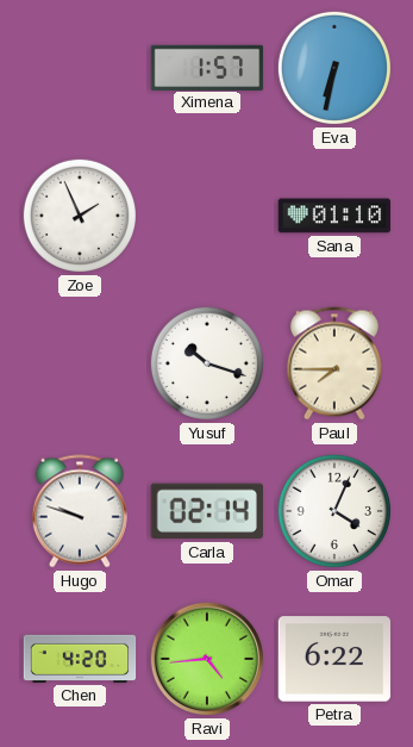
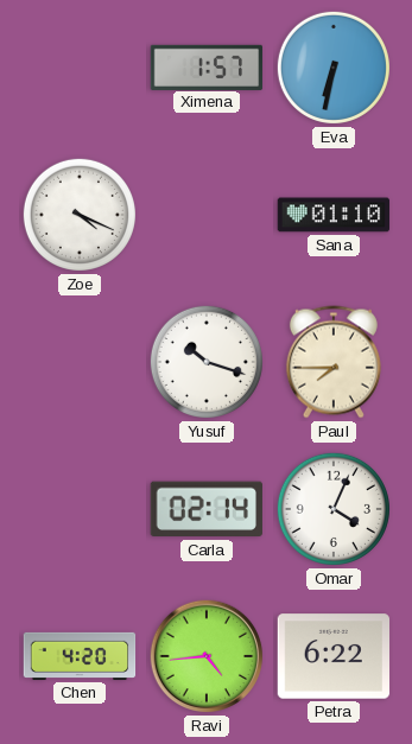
Zoe: 1:56 -> 4:19 (80, 215)
Hugo: 9:48 -> none (80, 511)
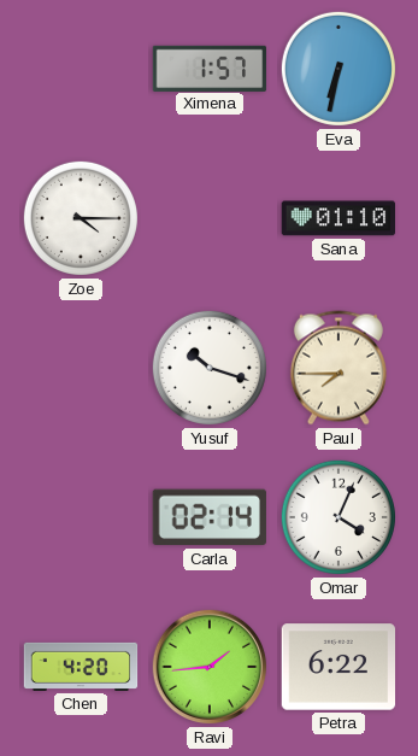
Zoe: 4:19 -> 4:15 (81, 218)
Ravi: 4:44 -> 1:44 (210, 667)
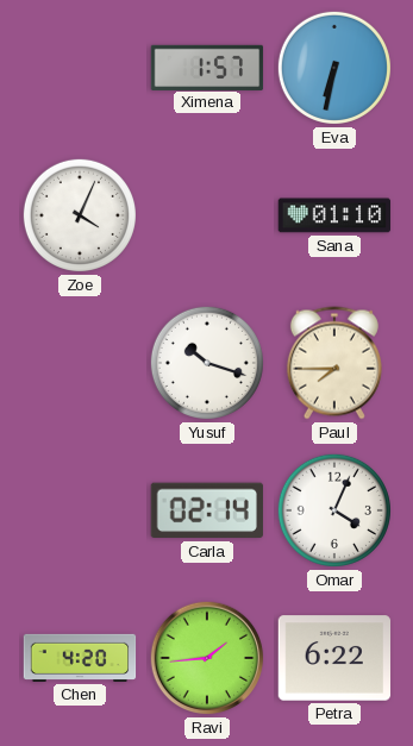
Zoe: 4:15 -> 4:04 (80, 215)
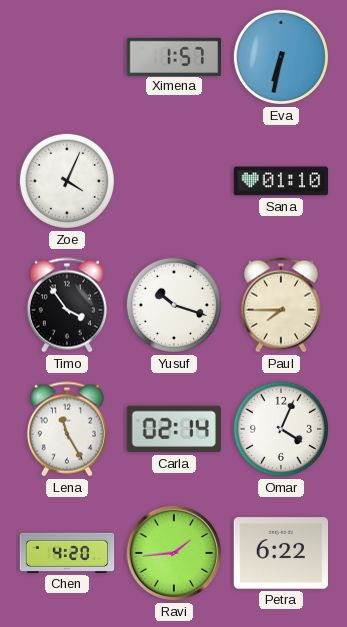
Timo: none -> 3:54 (67, 305)
Lena: none -> 11:25 (67, 429)
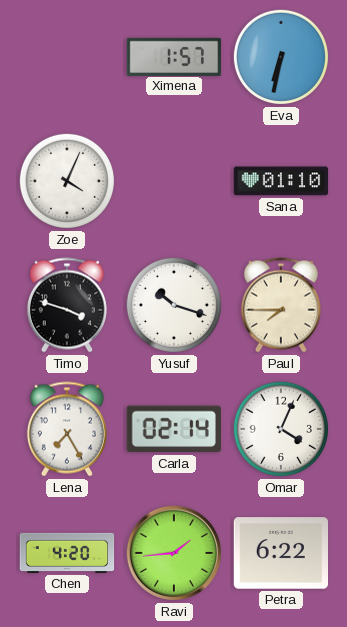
Timo: 3:54 -> 3:48 (67, 305)
Lena: 11:25 -> 7:25 (67, 429)
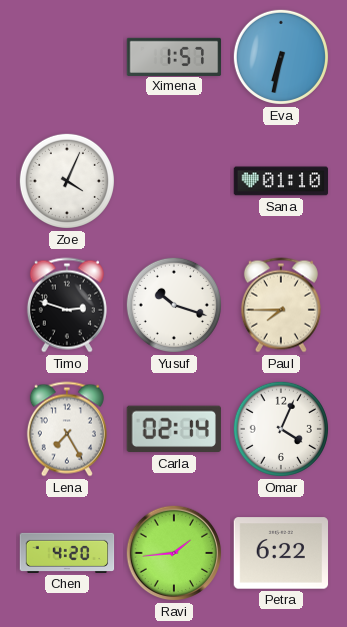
Timo: 3:48 -> 2:48 (67, 305)
